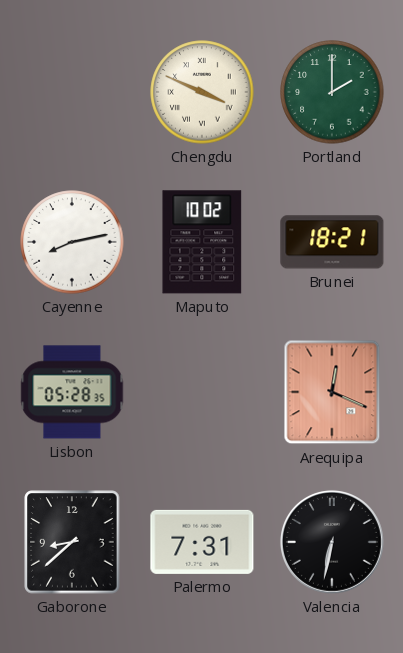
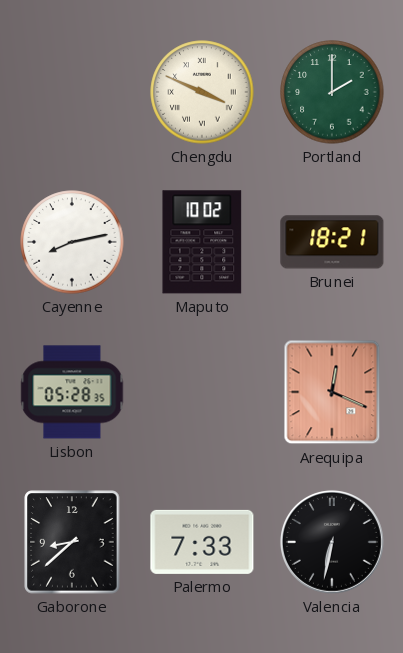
Palermo: 7:31 -> 7:33 (202, 542)
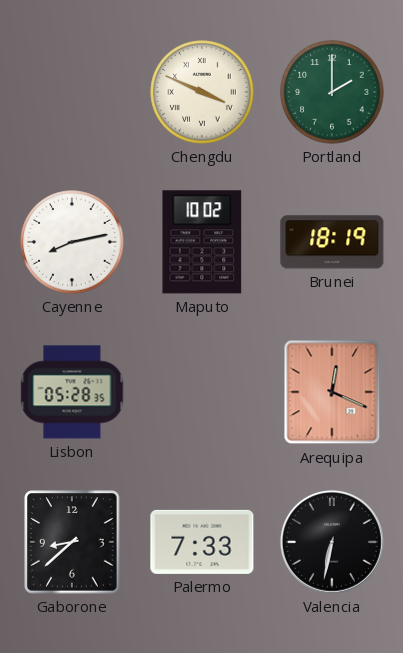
Brunei: 18:21 -> 18:19 (332, 242)
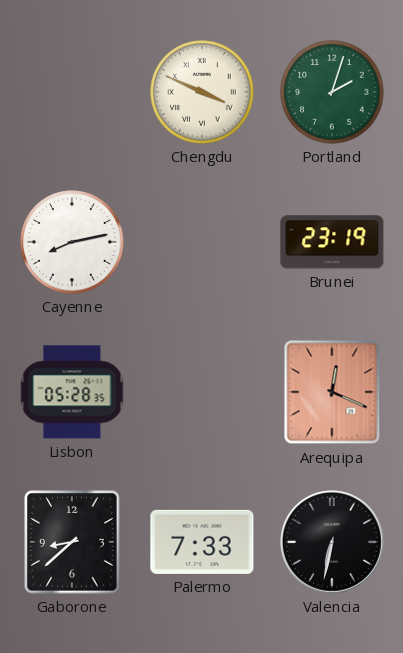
Portland: 2:00 -> 2:03 (332, 92)
Maputo: 10:02 -> none (202, 242)
Brunei: 18:19 -> 23:19 (332, 242)
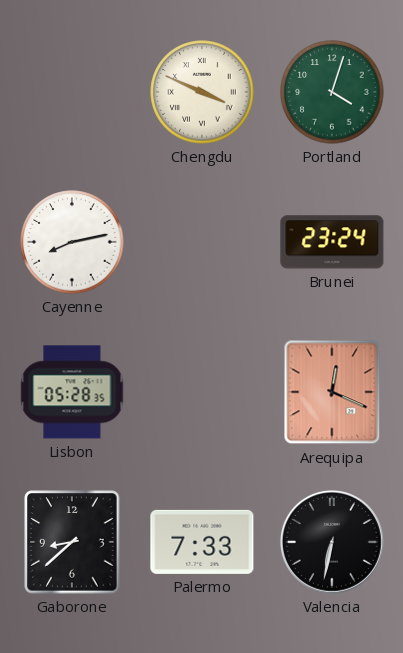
Portland: 2:03 -> 4:03 (332, 92)
Brunei: 23:19 -> 23:24 (332, 242)
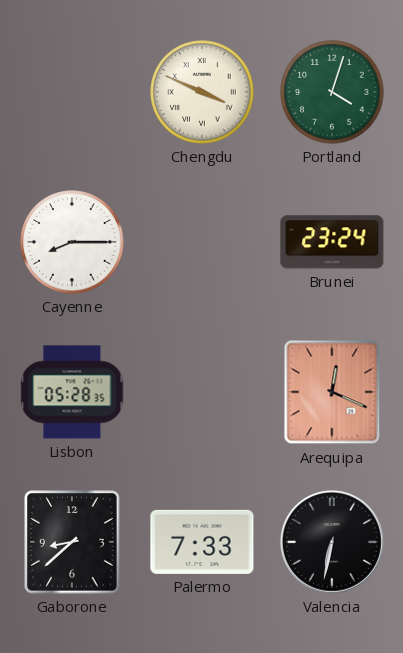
Cayenne: 8:13 -> 8:15 (72, 242)
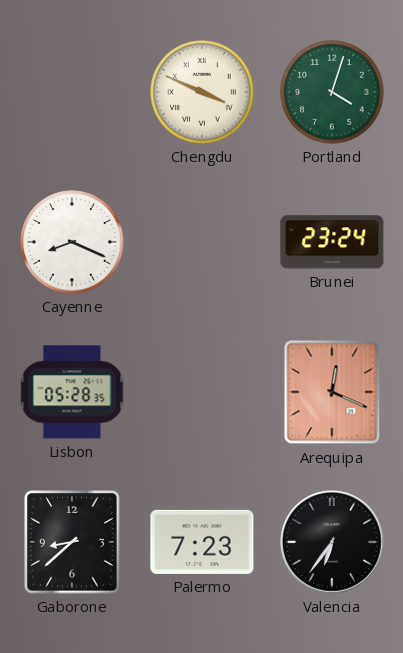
Cayenne: 8:15 -> 8:19 (72, 242)
Palermo: 7:33 -> 7:23 (202, 542)
Valencia: 6:32 -> 6:36 (332, 542)
